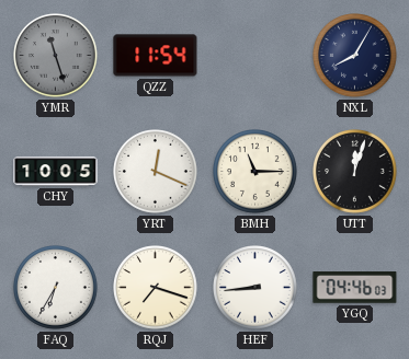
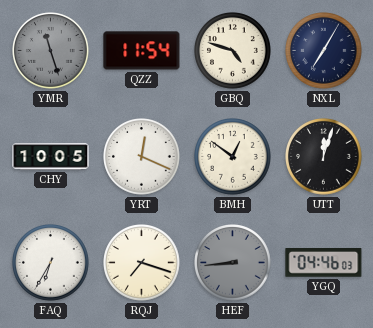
GBQ: none -> 4:48 (233, 51)
NXL: 8:05 -> 7:05 (324, 51)
BMH: 11:15 -> 12:51 (233, 157)
HEF dial: white -> grey (233, 263)
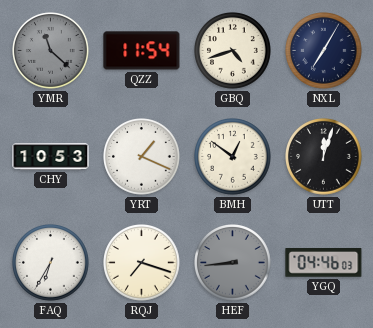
YMR: 11:27 -> 11:22 (51, 51)
GBQ: 4:48 -> 4:42 (233, 51)
CHY: 10:05 -> 10:53 (51, 157)
YRT: 12:19 -> 1:19 (142, 157)
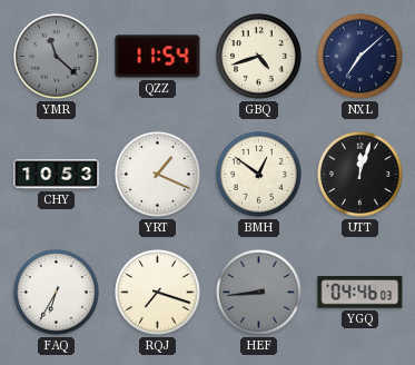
NXL: 7:05 -> 7:08 (360, 57)
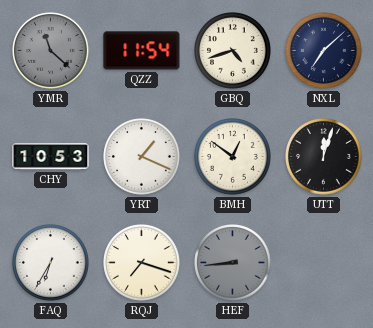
YGQ: 04:46 -> none (360, 293)
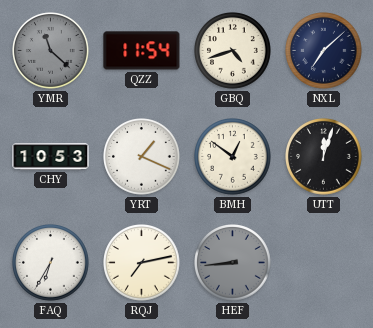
RQJ: 7:18 -> 7:13 (142, 263)
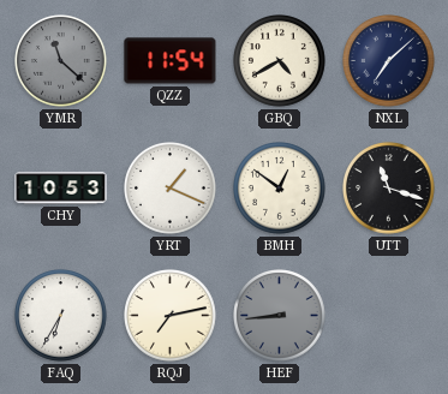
GBQ: 4:42 -> 4:40 (280, 61)
UTT: 12:03 -> 11:18 (389, 189)
